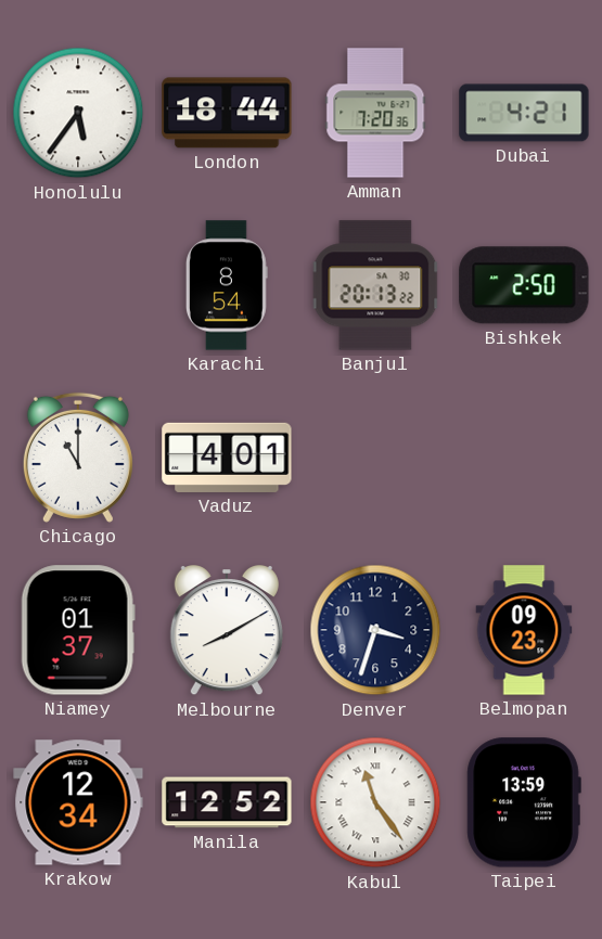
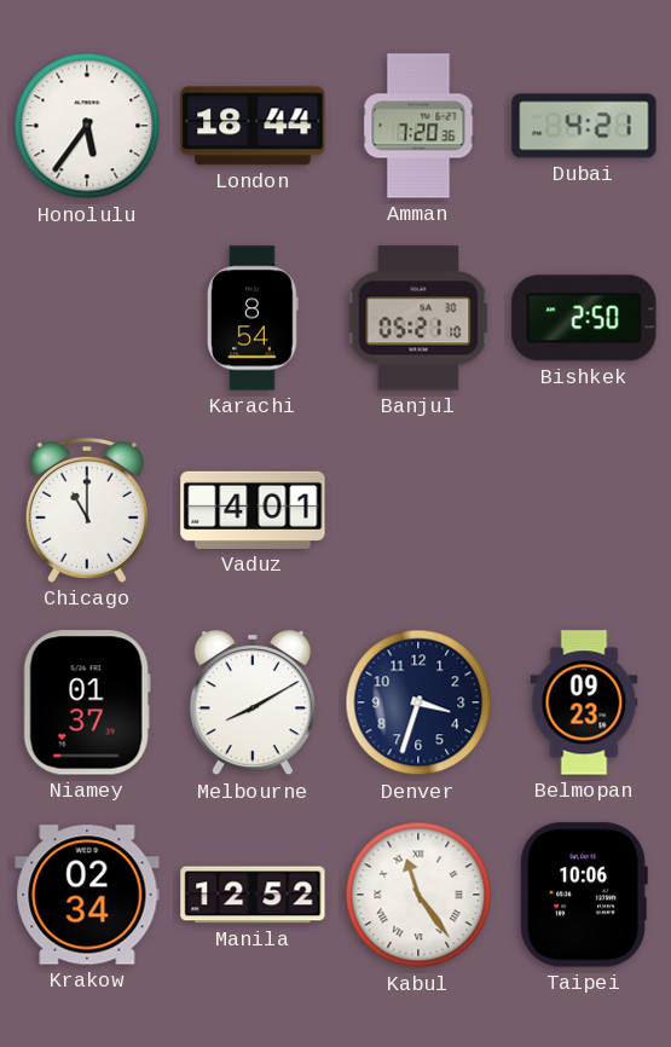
Banjul: 20:13 -> 05:21 (418, 318)
Krakow: 12:34 -> 02:34 (87, 895)
Taipei: 13:59 -> 10:06 (584, 895)
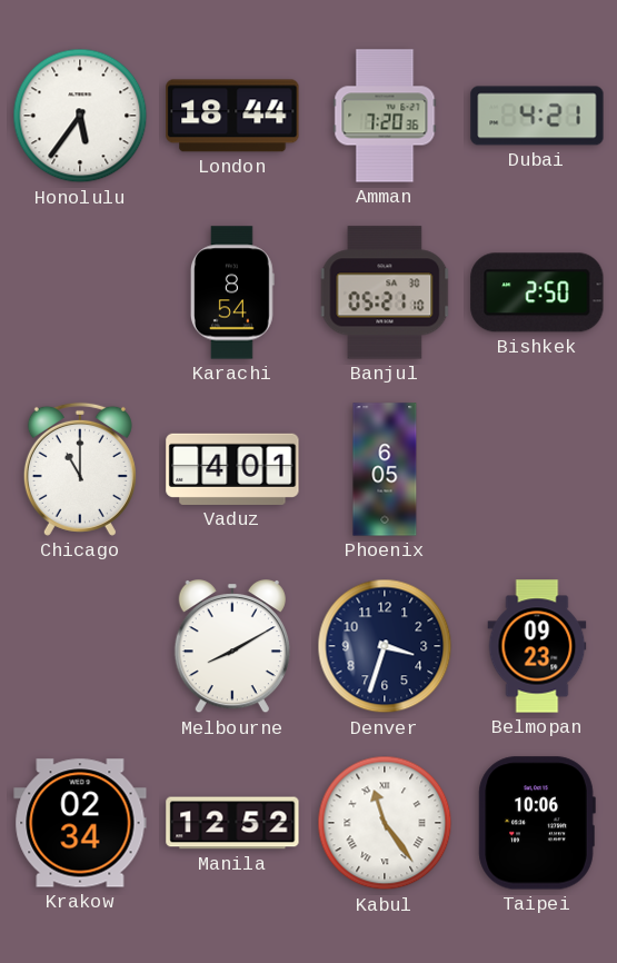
Phoenix: none -> 6:05 (385, 469)
Niamey: 01:37 -> none (87, 702)
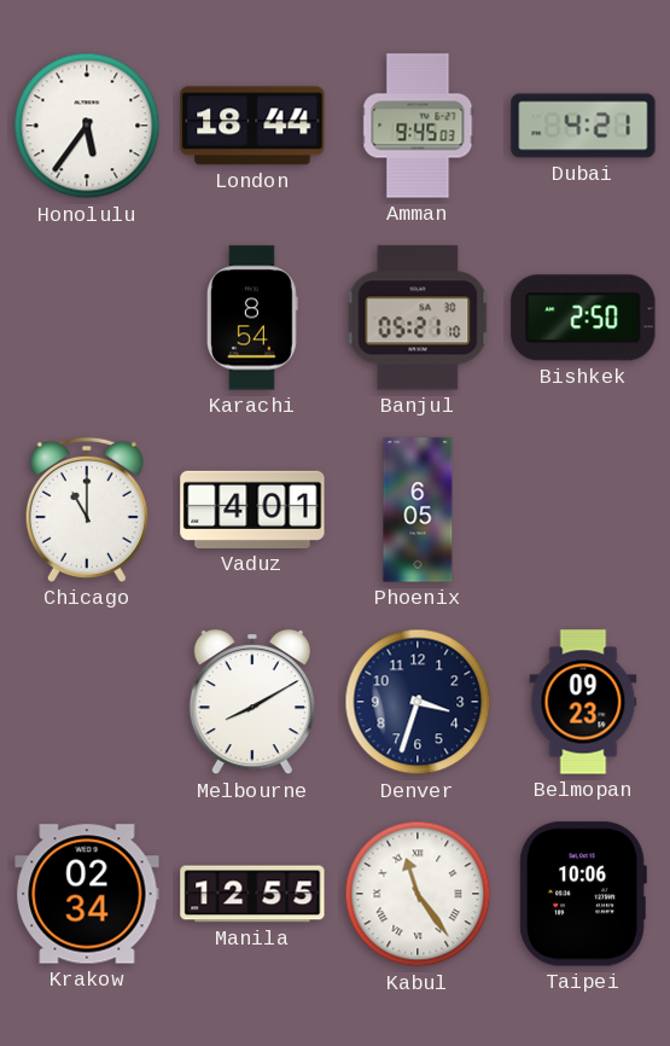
Amman: 7:20 -> 9:45 (418, 126)
Manila: 12:52 -> 12:55 (252, 894)
